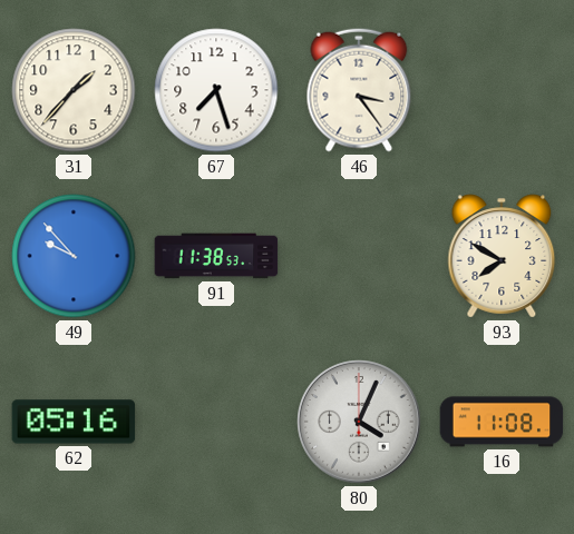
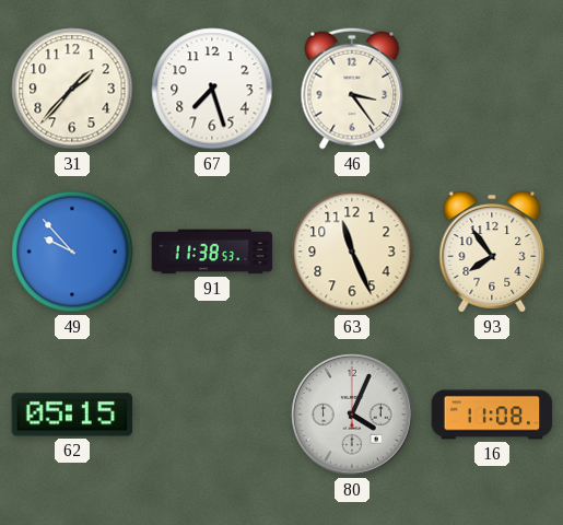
63: none -> 11:26 (352, 252)
93: 7:50 -> 7:54 (492, 252)
62: 05:16 -> 05:15 (72, 415)
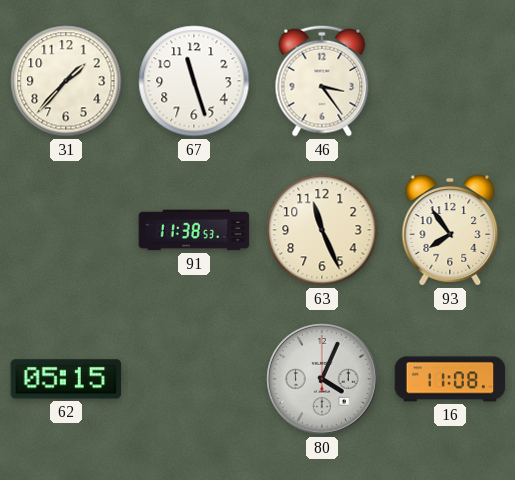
67: 7:27 -> 11:27 (194, 81)
49: 9:53 -> none (72, 252)
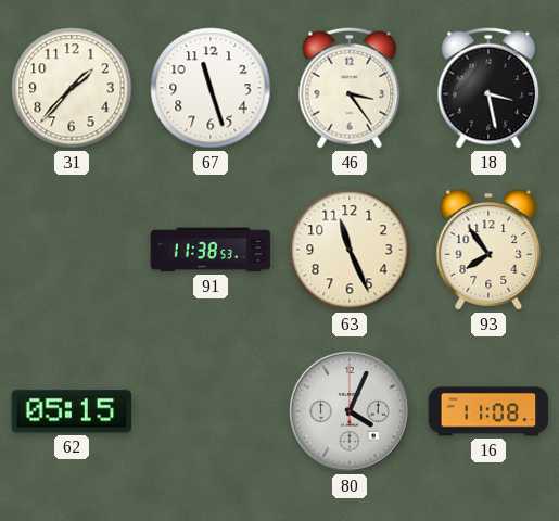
18: none -> 3:28 (488, 88)
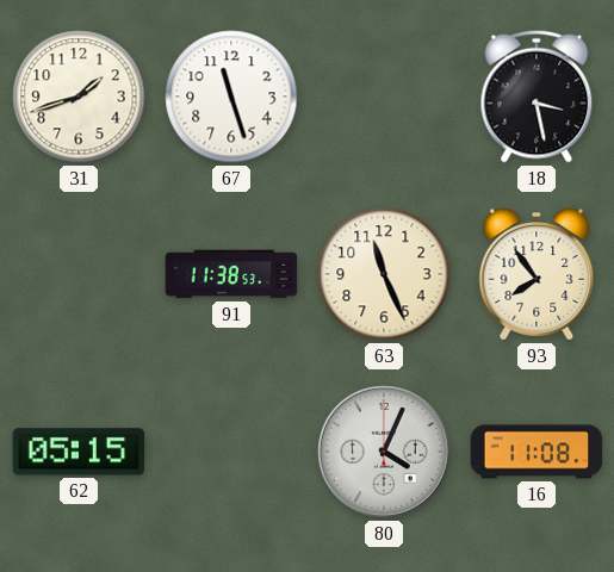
31: 1:37 -> 1:42 (79, 97)
46: 3:24 -> none (350, 88)
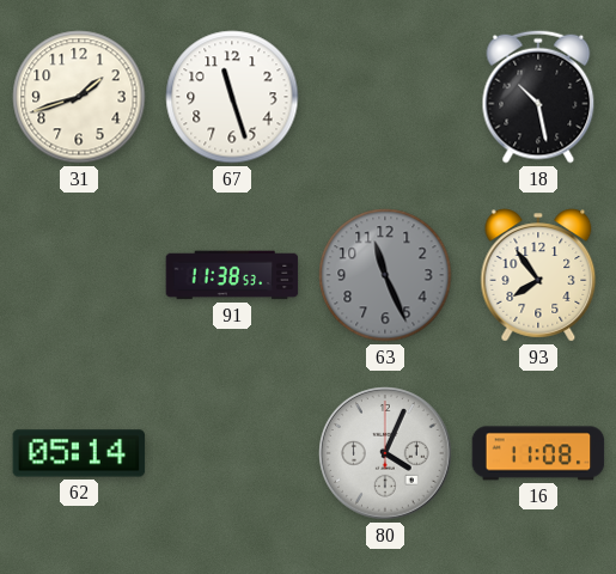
18: 3:28 -> 10:28 (538, 97)
63 dial: cream -> grey (385, 275)
62: 05:15 -> 05:14 (79, 453)
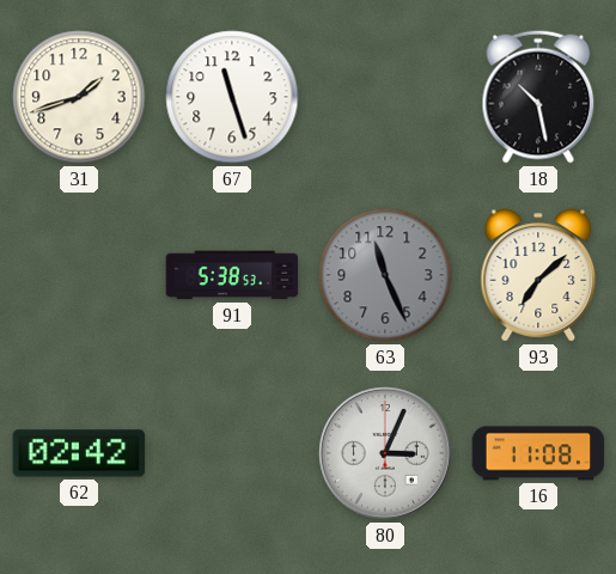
91: 11:38 -> 5:38 (232, 275)
93: 7:54 -> 7:08 (538, 275)
62: 05:14 -> 02:42 (79, 453)
80: 4:04 -> 3:04 (386, 454)
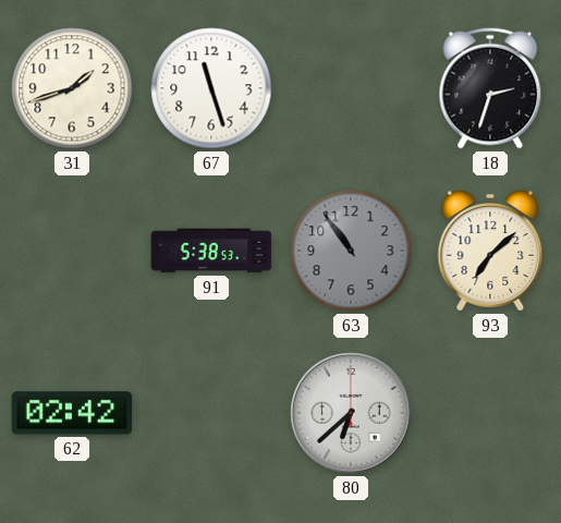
18: 10:28 -> 2:33 (490, 88)
63: 11:26 -> 10:54 (351, 251)
80: 3:04 -> 6:38 (352, 414)
16: 11:08 -> none (538, 453)
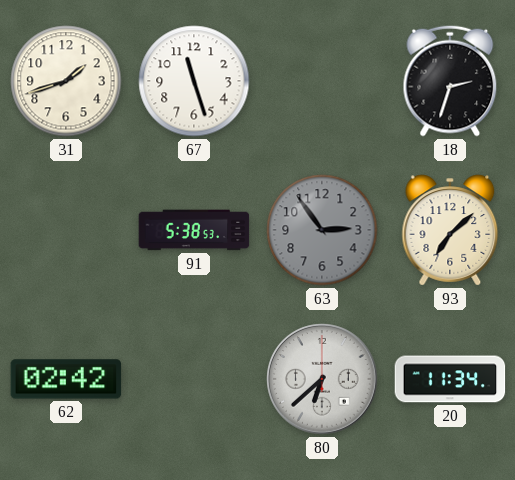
63: 10:54 -> 2:54 (322, 230)
20: none -> 11:34 (450, 379)
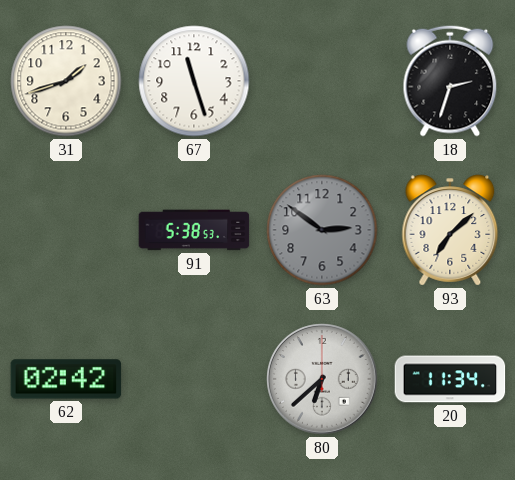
63: 2:54 -> 2:51 (322, 230)
